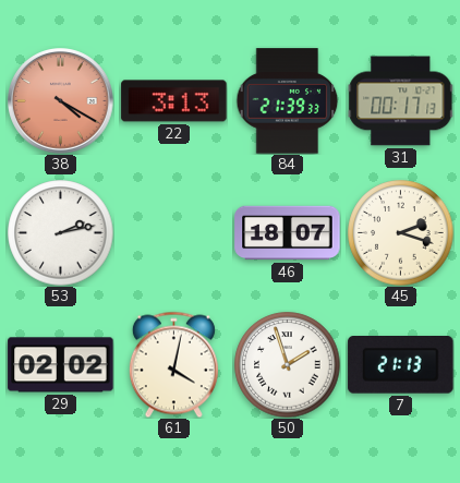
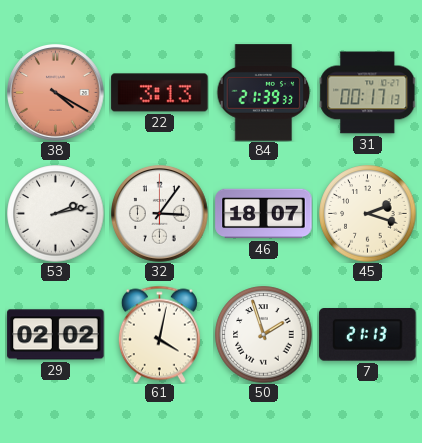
32: none -> 3:06 (160, 214)
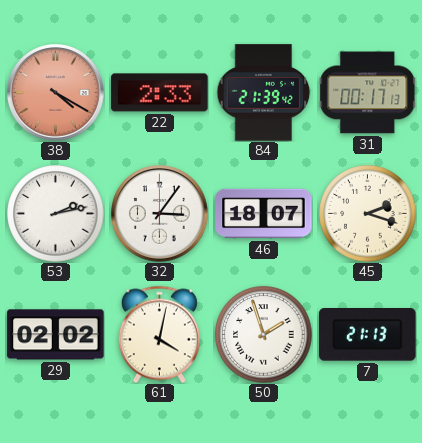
22: 3:13 -> 2:33 (160, 93)
84: 21:39:33 -> 21:39:42 (264, 93)
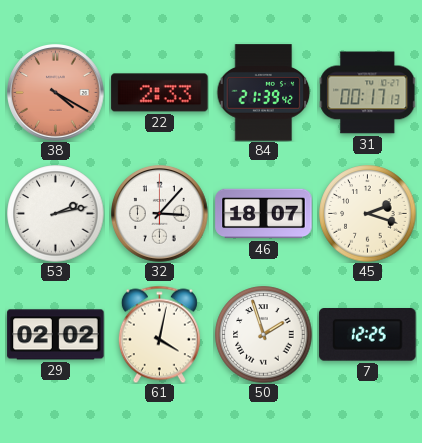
32: 3:06 -> 3:07 (160, 214)
7: 21:13 -> 12:25 (368, 335)
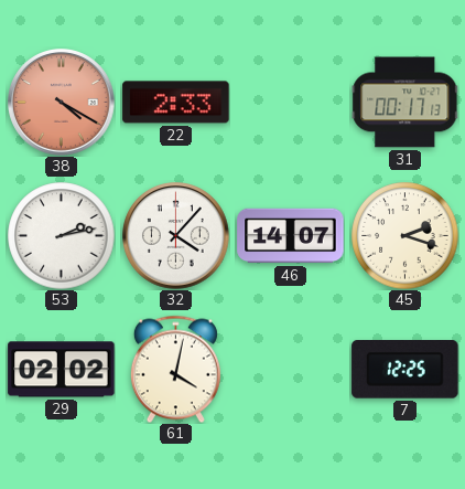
84: 21:39 -> none (264, 93)
32: 3:07 -> 4:07 (176, 236)
46: 18:07 -> 14:07 (291, 236)
50: 1:57 -> none (264, 335)
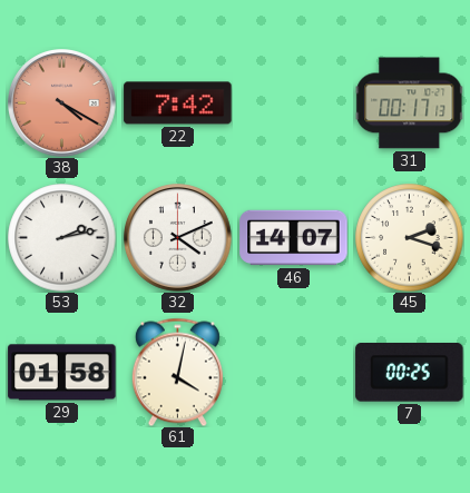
22: 2:33 -> 7:42 (178, 103)
32: 4:07 -> 4:11 (178, 238)
29: 02:02 -> 01:58 (62, 373)
7: 12:25 -> 00:25 (410, 373)
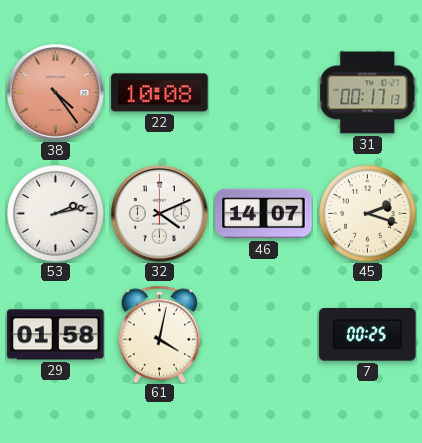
38: 4:20 -> 4:24 (56, 93)
22: 7:42 -> 10:08 (160, 93)
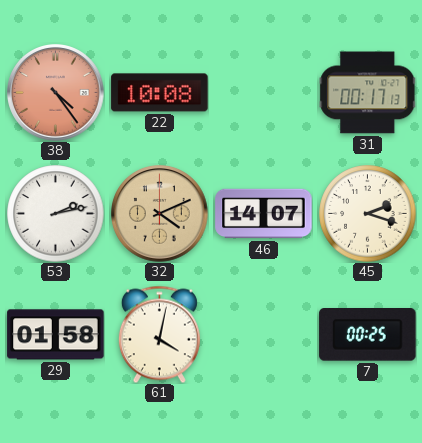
32 dial: white -> champagne (160, 214)
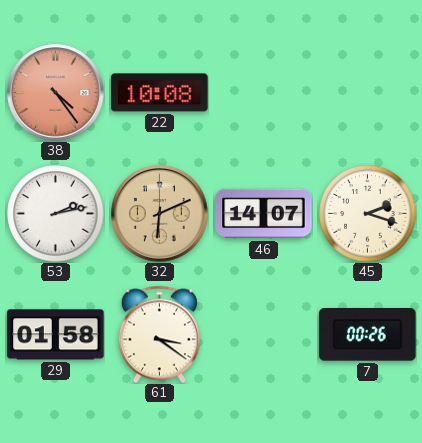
31: 00:17 -> none (367, 93)
32: 4:11 -> 6:11 (160, 214)
61: 4:02 -> 3:21 (159, 334)
7: 00:25 -> 00:26 (368, 335)
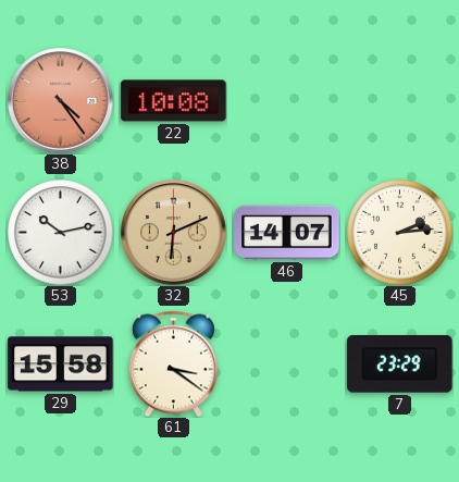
53: 2:13 -> 10:13 (61, 233)
45: 2:18 -> 2:14 (400, 233)
29: 01:58 -> 15:58 (61, 364)
7: 00:26 -> 23:29 (400, 364)
